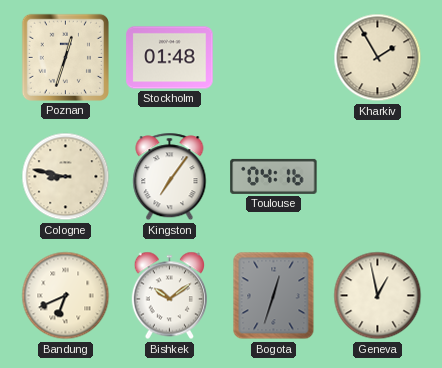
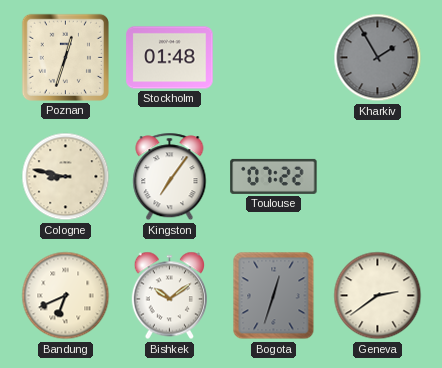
Kharkiv dial: cream -> grey (378, 58)
Toulouse: 04:16 -> 07:22 (274, 176)
Geneva: 12:58 -> 2:39 (378, 296)
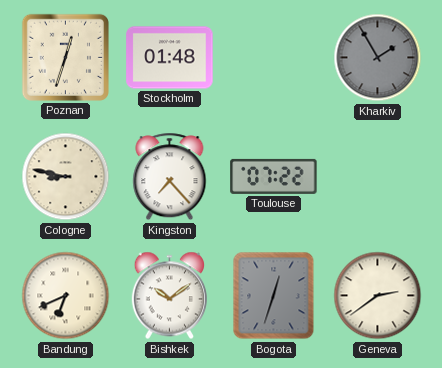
Kingston: 7:06 -> 7:23 (170, 177)
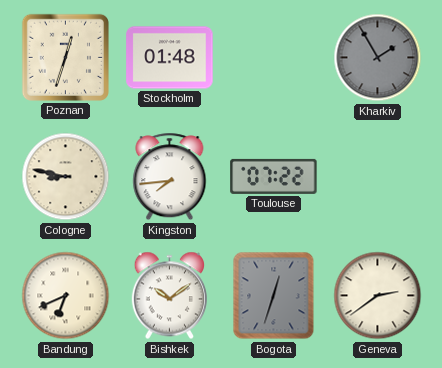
Kingston: 7:23 -> 7:44 (170, 177)
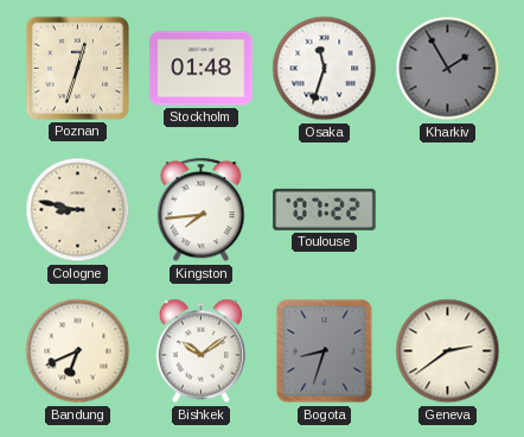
Osaka: none -> 11:33 (325, 69)
Bogota: 12:33 -> 8:33 (325, 351)
